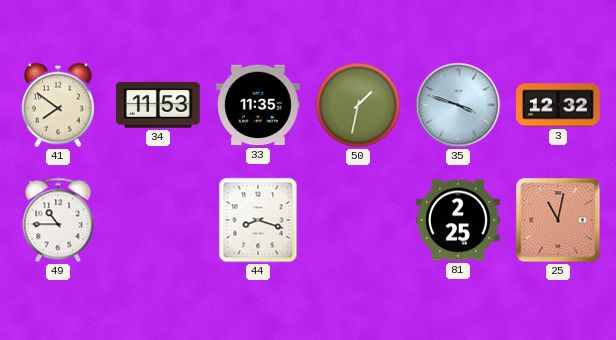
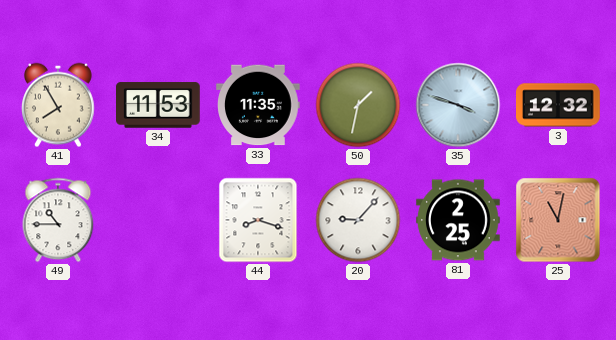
41: 7:51 -> 7:55 (59, 105)
20: none -> 9:07 (358, 220)
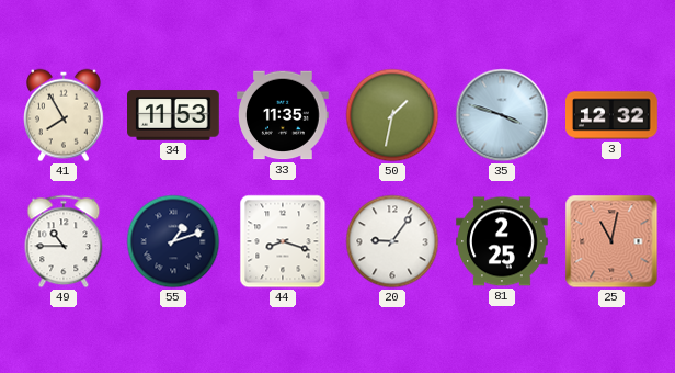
55: none -> 1:12 (173, 241)
20: 9:07 -> 9:06 (392, 241)
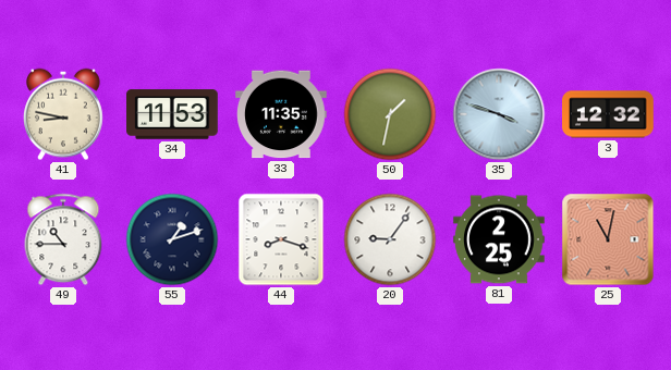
41: 7:55 -> 8:47 (64, 114)
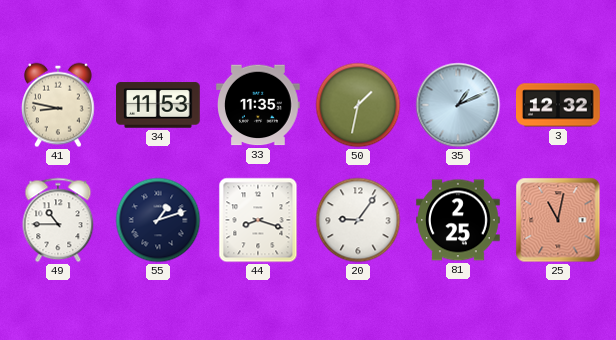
35: 3:48 -> 1:11 (458, 105)
